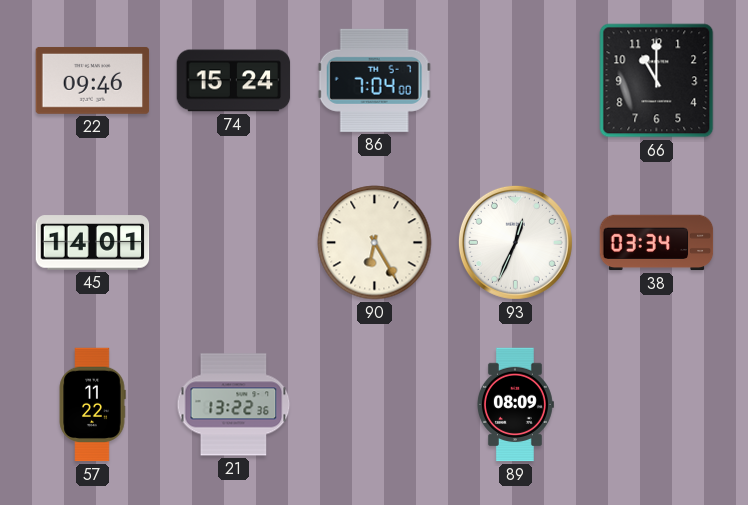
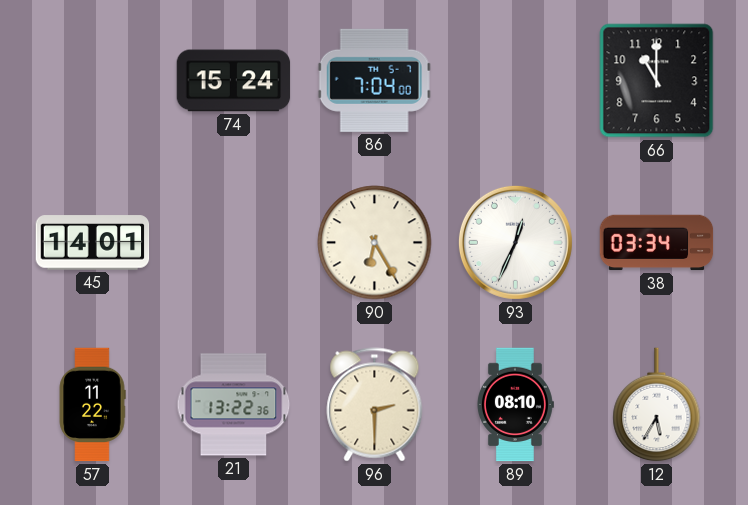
22: 09:46 -> none (93, 80)
96: none -> 2:30 (375, 405)
89: 08:09 -> 08:10 (515, 405)
12: none -> 5:35 (657, 405)
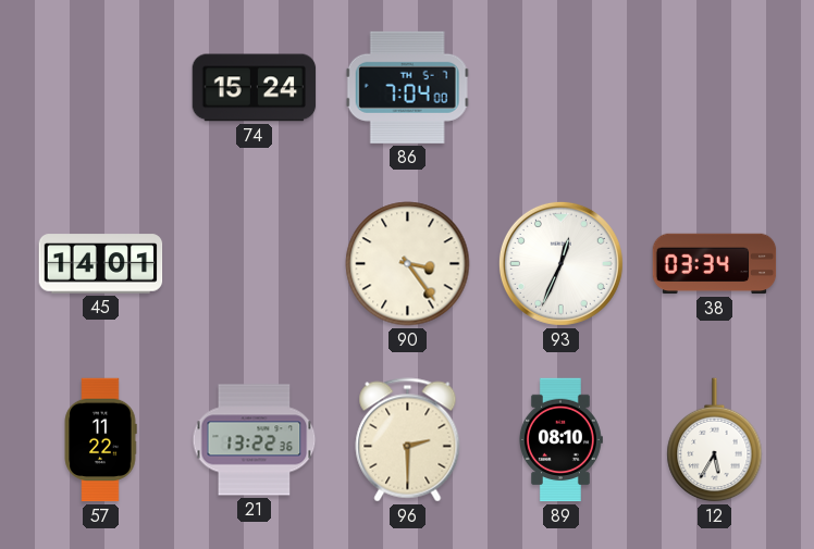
66: 11:00 -> none (657, 81)
90: 6:25 -> 3:24 (408, 264)
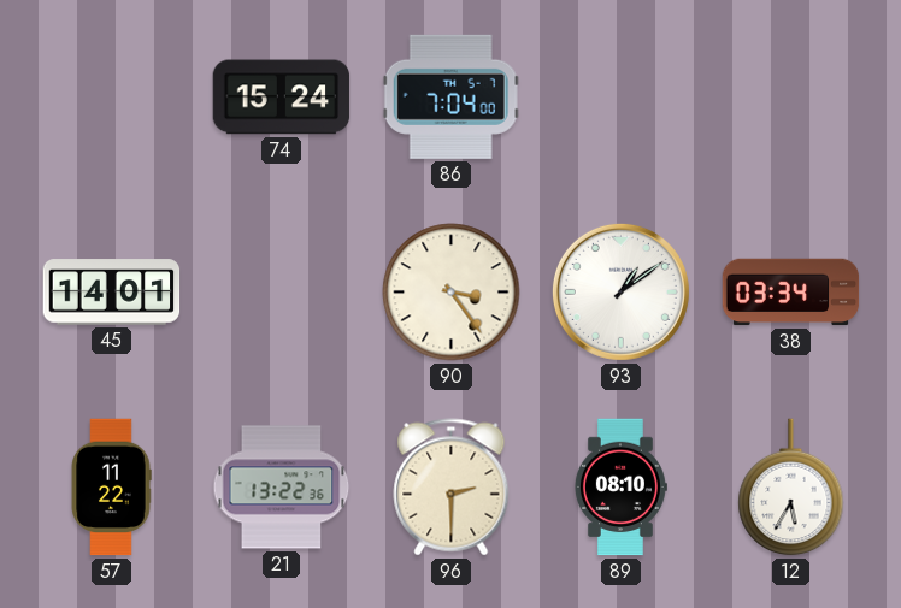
93: 12:34 -> 1:09 (620, 291)
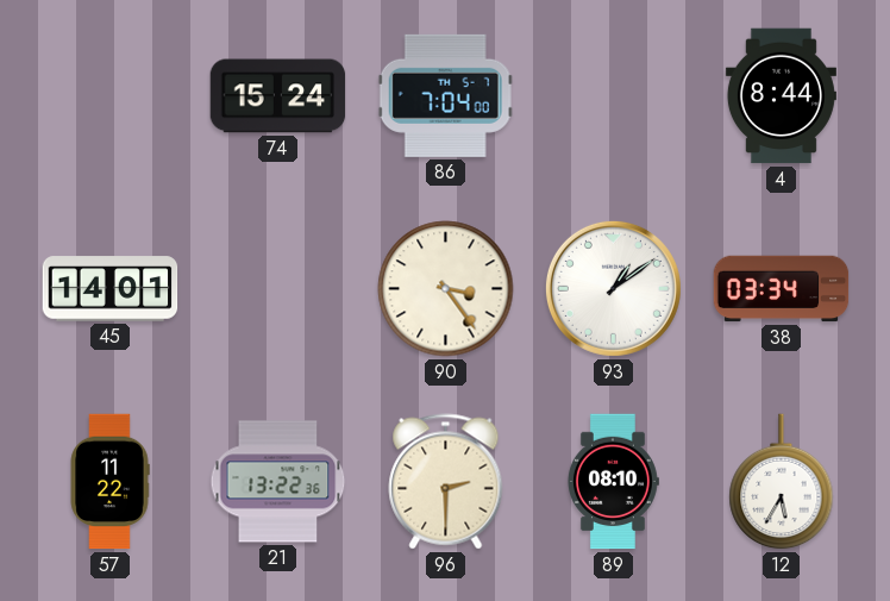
4: none -> 8:44 (781, 96)
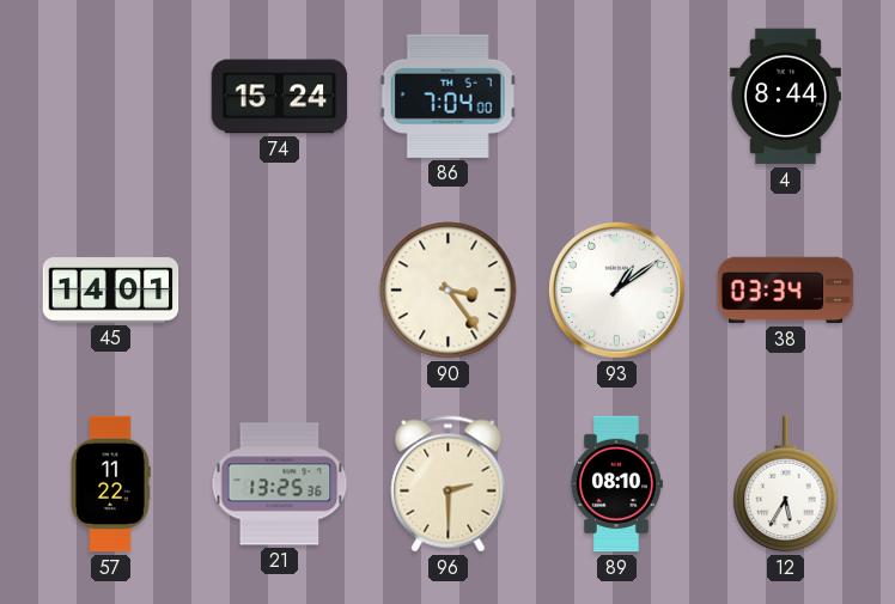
21: 13:22 -> 13:25 (280, 484)
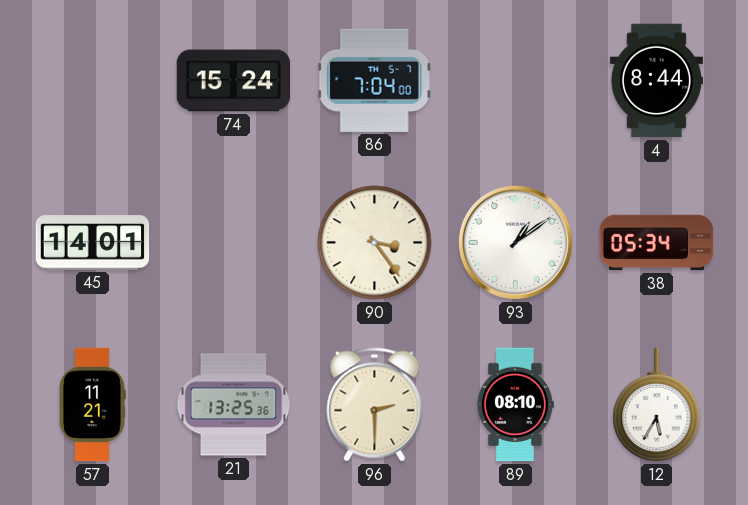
38: 03:34 -> 05:34 (657, 243)
57: 11:22 -> 11:21 (92, 405)
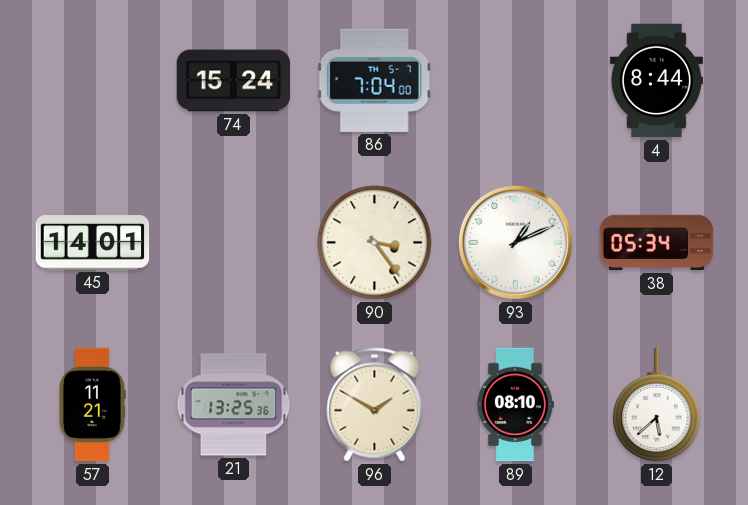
93: 1:09 -> 1:11 (515, 242)
96: 2:30 -> 1:50 (375, 405)
12: 5:35 -> 5:38 (657, 405)
